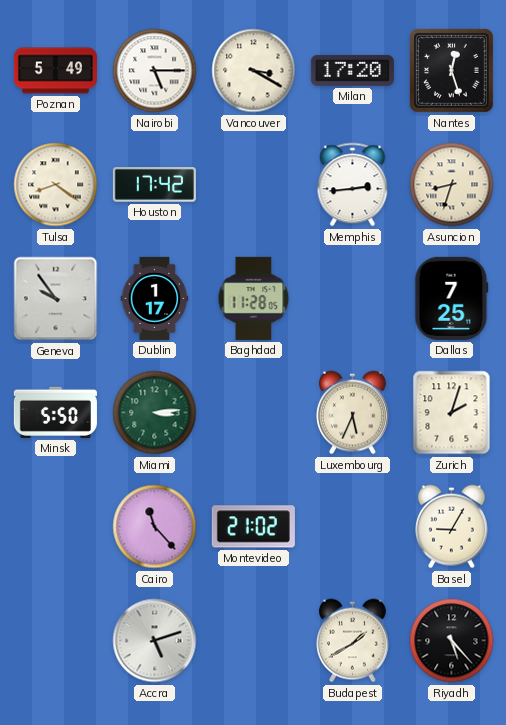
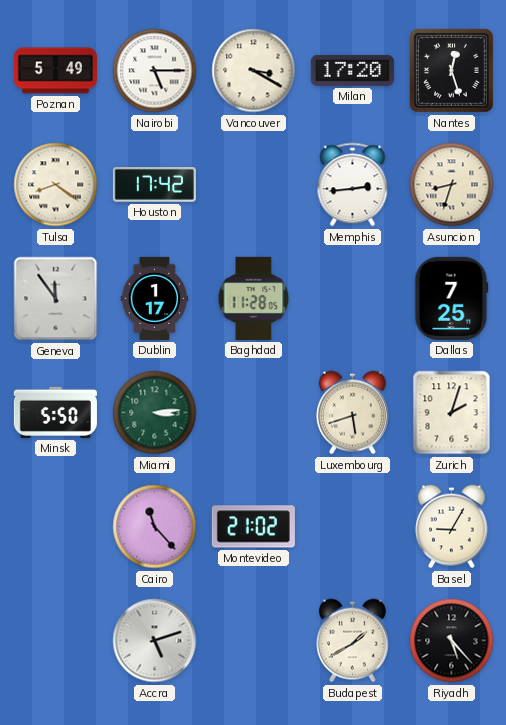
Geneva: 9:54 -> 11:54 (56, 299)
Luxembourg: 5:34 -> 5:42 (352, 413)
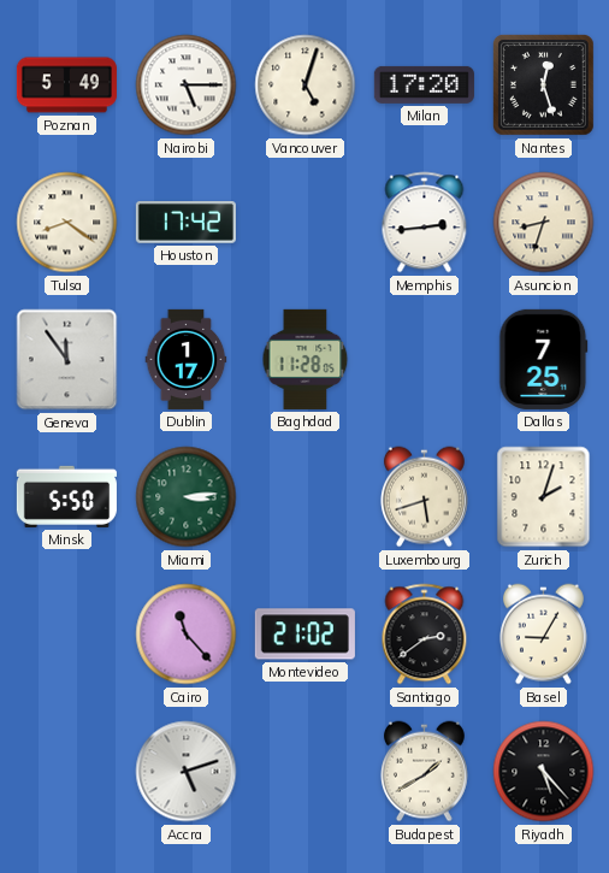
Vancouver: 3:20 -> 5:03 (306, 85)
Santiago: none -> 2:39 (425, 635)
